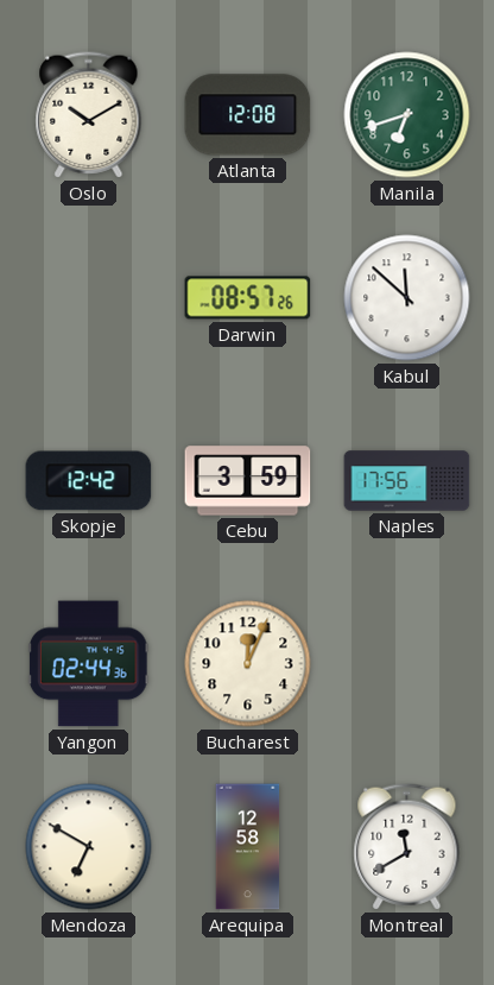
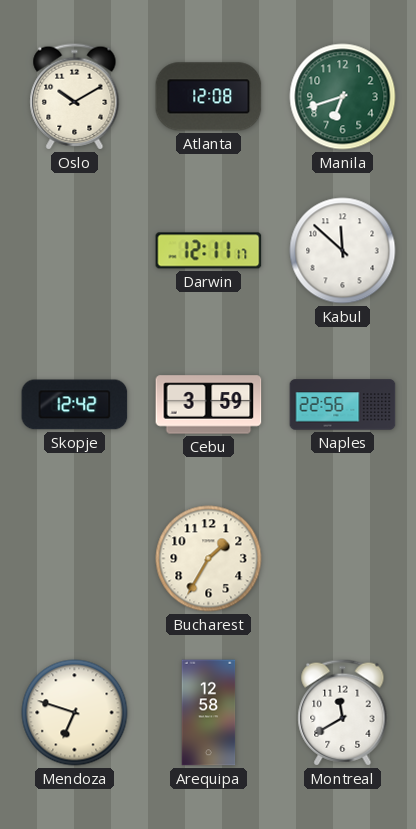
Darwin: 08:57 -> 12:11 (209, 251)
Naples: 17:56 -> 22:56 (343, 405)
Yangon: 02:44 -> none (88, 664)
Bucharest: 12:04 -> 1:35 (209, 559)
Mendoza: 6:50 -> 6:48 (75, 713)
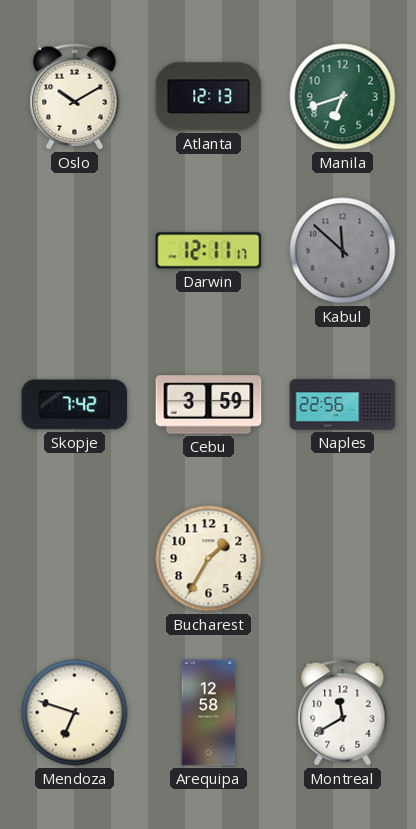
Atlanta: 12:08 -> 12:13 (209, 97)
Kabul dial: white -> grey (343, 251)
Skopje: 12:42 -> 7:42 (75, 405)
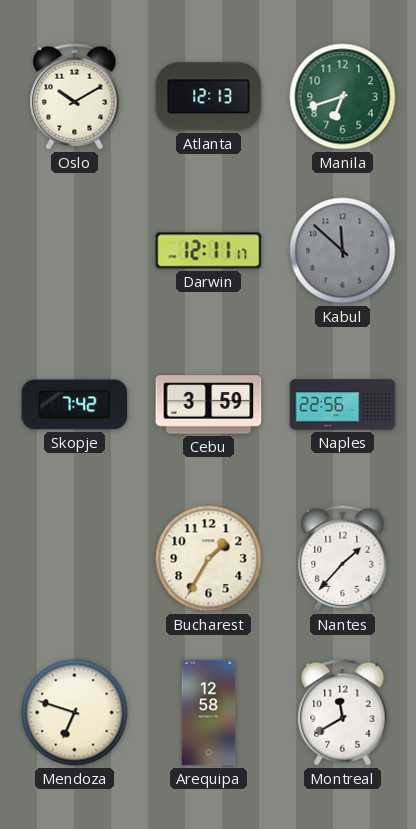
Nantes: none -> 1:37 (343, 559)
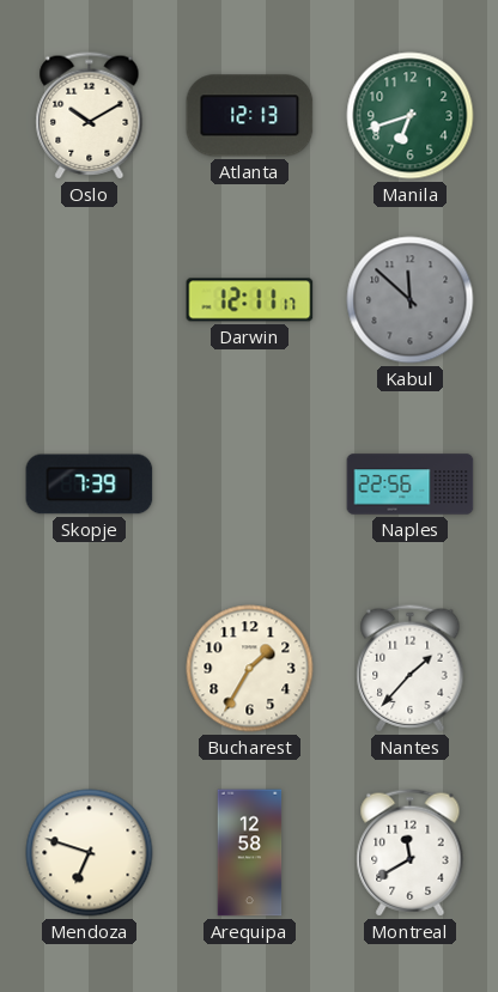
Skopje: 7:42 -> 7:39 (90, 485)
Cebu: 3:59 -> none (209, 405)
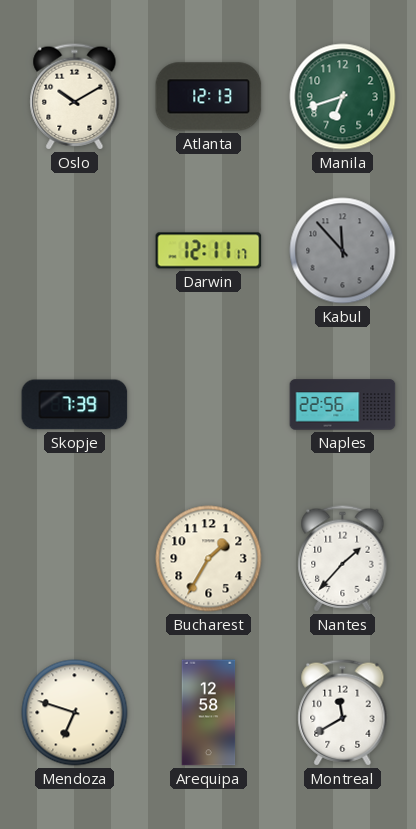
Kabul: 11:52 -> 11:53 (343, 251)
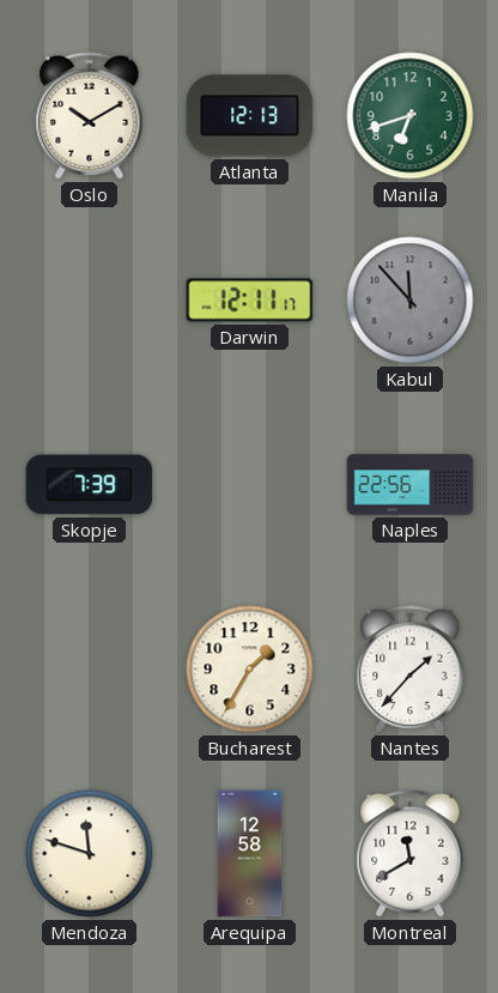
Mendoza: 6:48 -> 11:48 (90, 854)
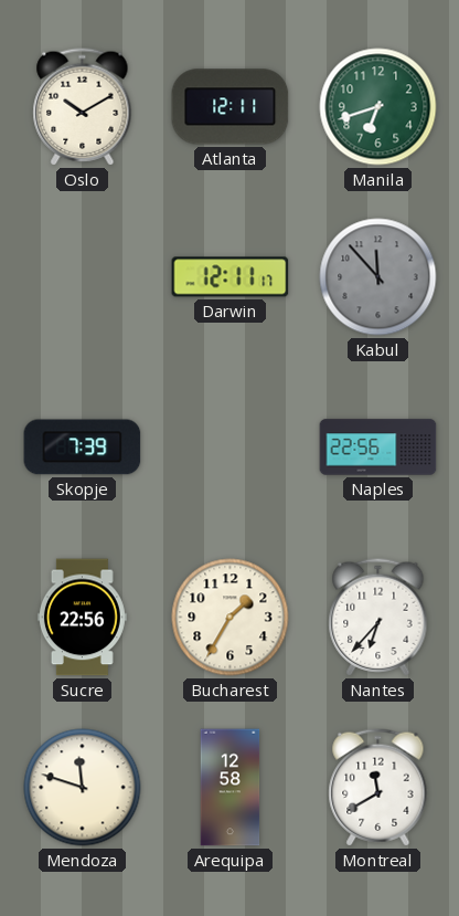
Atlanta: 12:13 -> 12:11 (231, 107)
Sucre: none -> 22:56 (82, 618)
Nantes: 1:37 -> 6:37 (378, 618)
